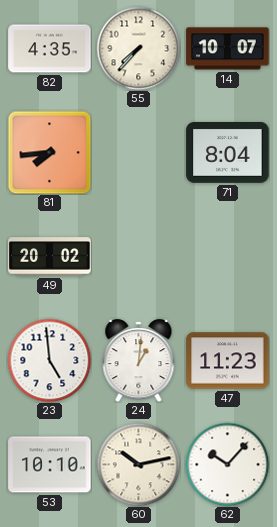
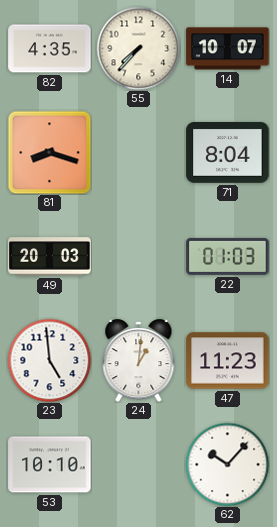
81: 7:44 -> 8:18 (49, 152)
49: 20:02 -> 20:03 (50, 257)
22: none -> 01:03 (228, 256)
60: 10:13 -> none (138, 464)
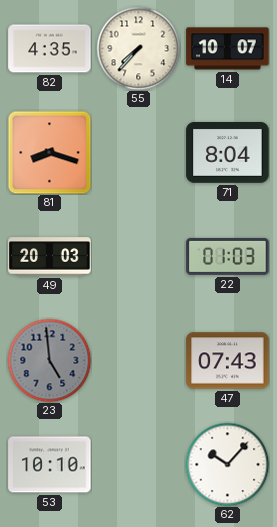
23 dial: white -> grey (49, 360)
24: 1:01 -> none (139, 361)
47: 11:23 -> 07:43 (228, 361)
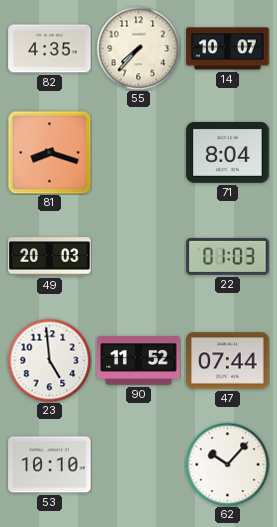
23 dial: grey -> white (49, 360)
90: none -> 11:52 (139, 361)
47: 07:43 -> 07:44 (228, 361)
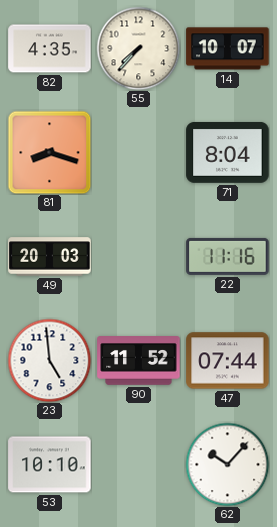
22: 01:03 -> 11:16 (228, 256)
